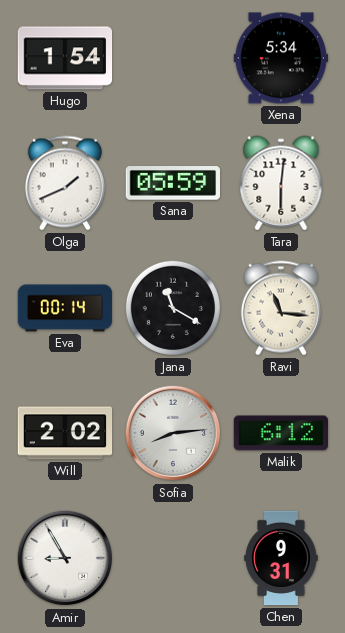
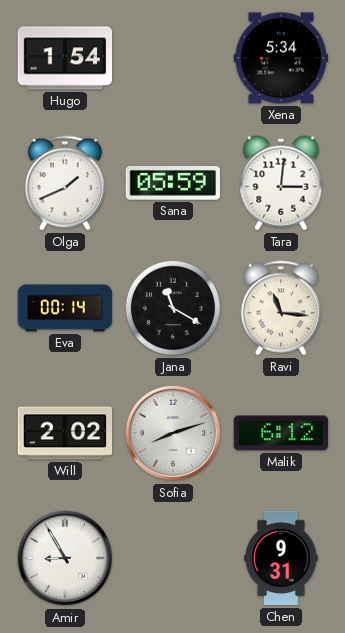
Tara: 6:01 -> 3:01 (281, 183)
Sofia: 8:14 -> 8:12 (173, 433)
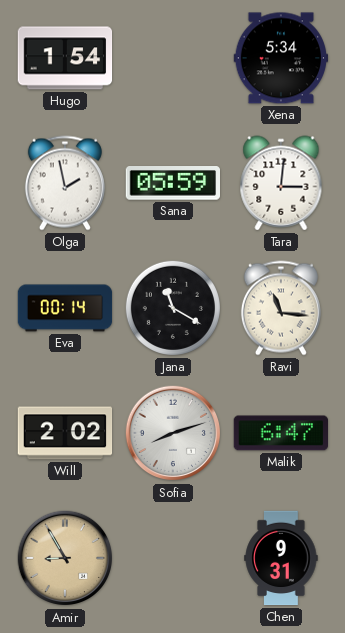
Olga: 1:41 -> 1:58 (65, 183)
Malik: 6:12 -> 6:47 (280, 433)
Amir dial: white -> champagne (65, 558)
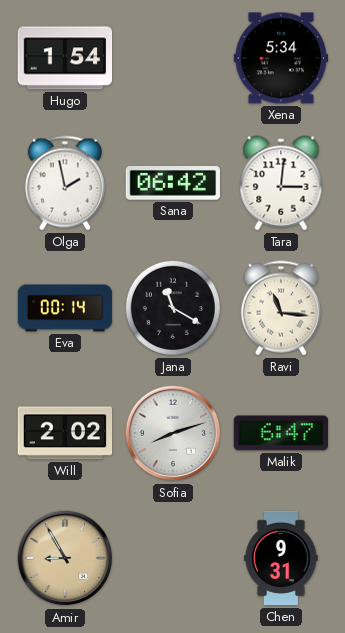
Sana: 05:59 -> 06:42 (172, 183)
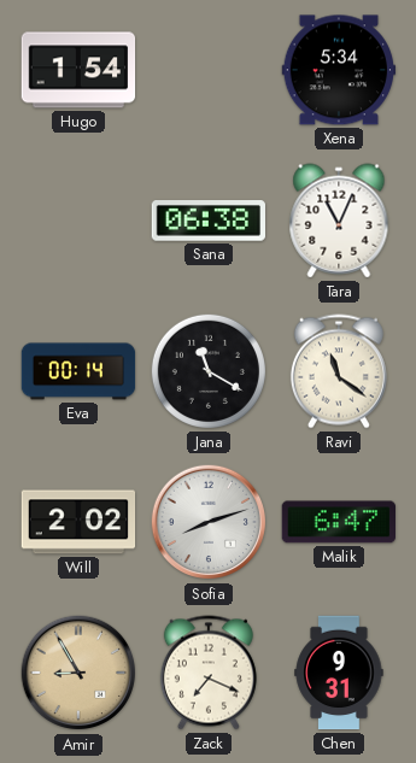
Olga: 1:58 -> none (65, 183)
Sana: 06:42 -> 06:38 (207, 221)
Tara: 3:01 -> 11:04 (339, 221)
Ravi: 11:16 -> 11:21 (339, 371)
Zack: none -> 7:19 (209, 673)
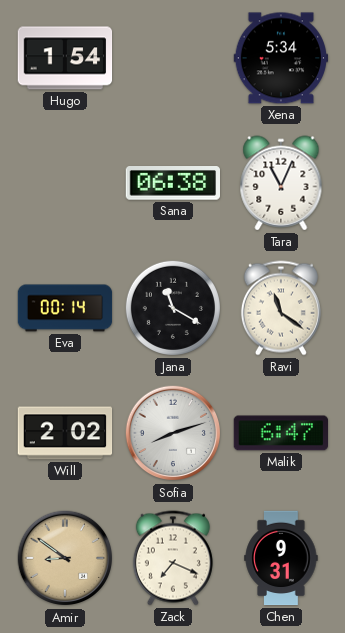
Amir: 8:55 -> 8:51 (65, 558)
